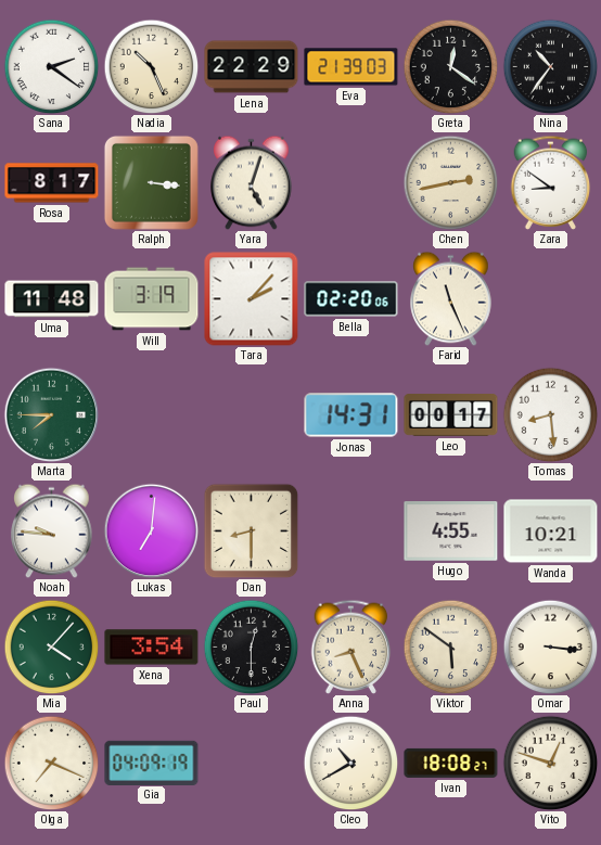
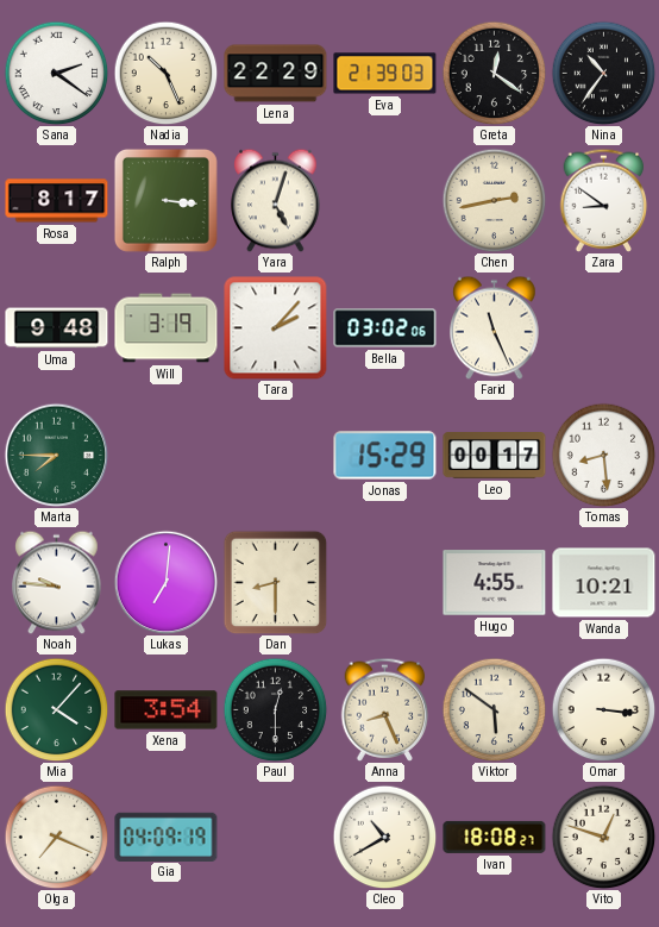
Uma: 11:48 -> 9:48 (57, 328)
Bella: 02:20 -> 03:02 (385, 328)
Jonas: 14:31 -> 15:29 (385, 456)
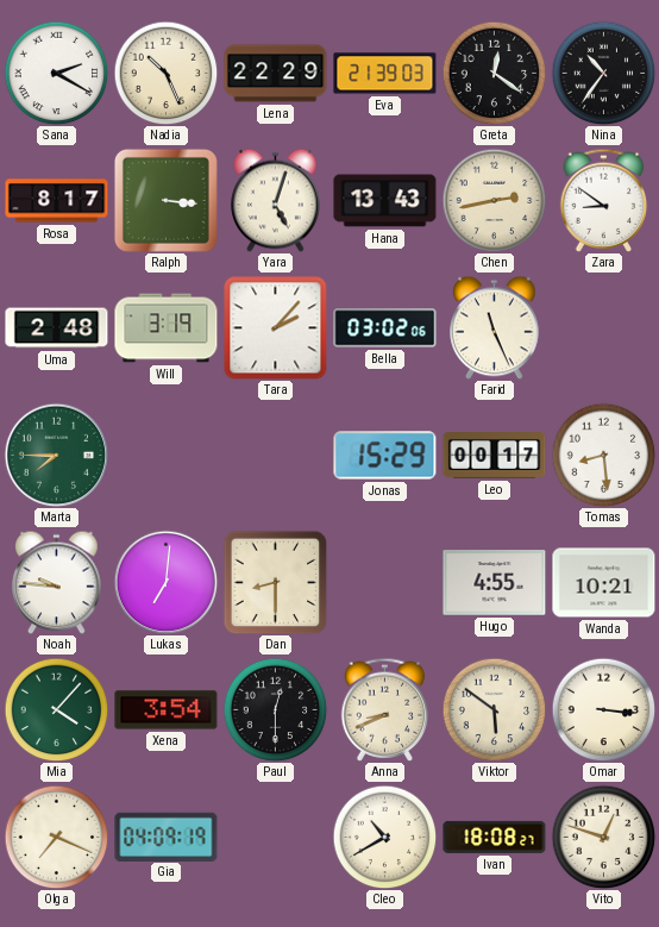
Sana: 2:21 -> 2:20 (56, 73)
Hana: none -> 13:43 (385, 201)
Uma: 9:48 -> 2:48 (57, 328)
Anna: 8:26 -> 8:41 (385, 709)
